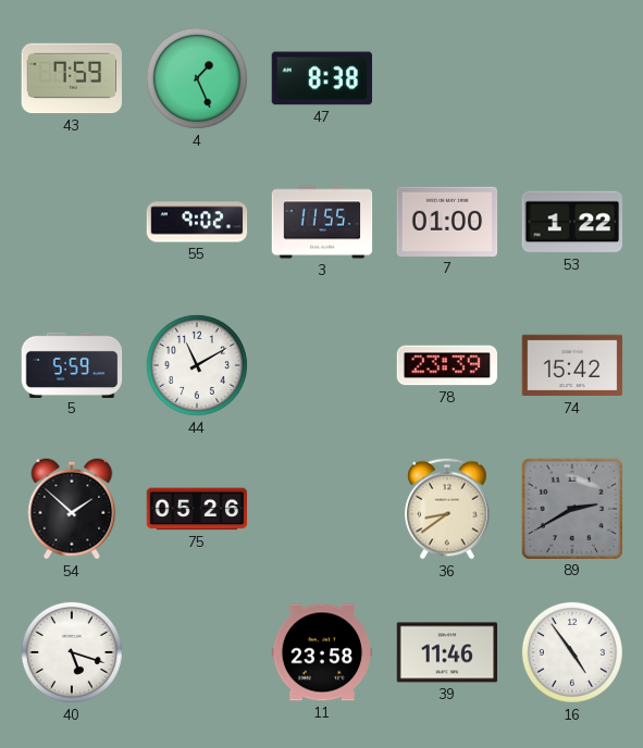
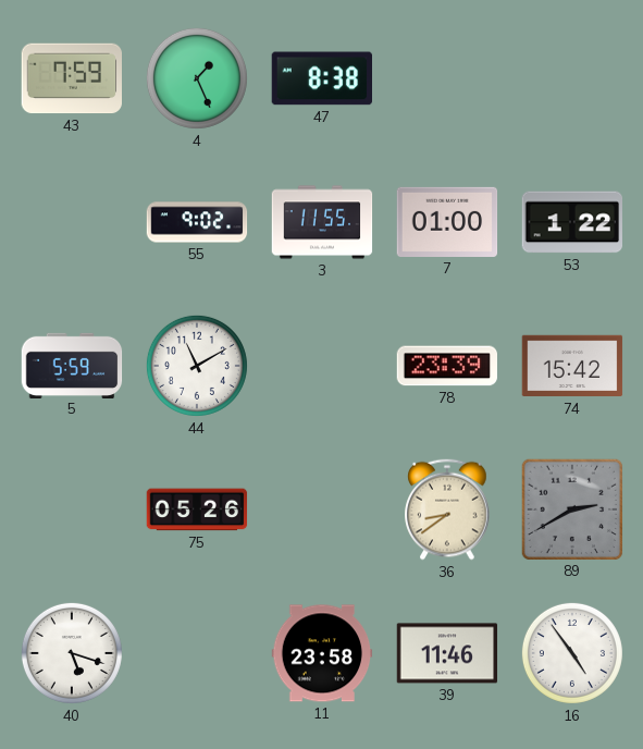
54: 1:52 -> none (72, 509)
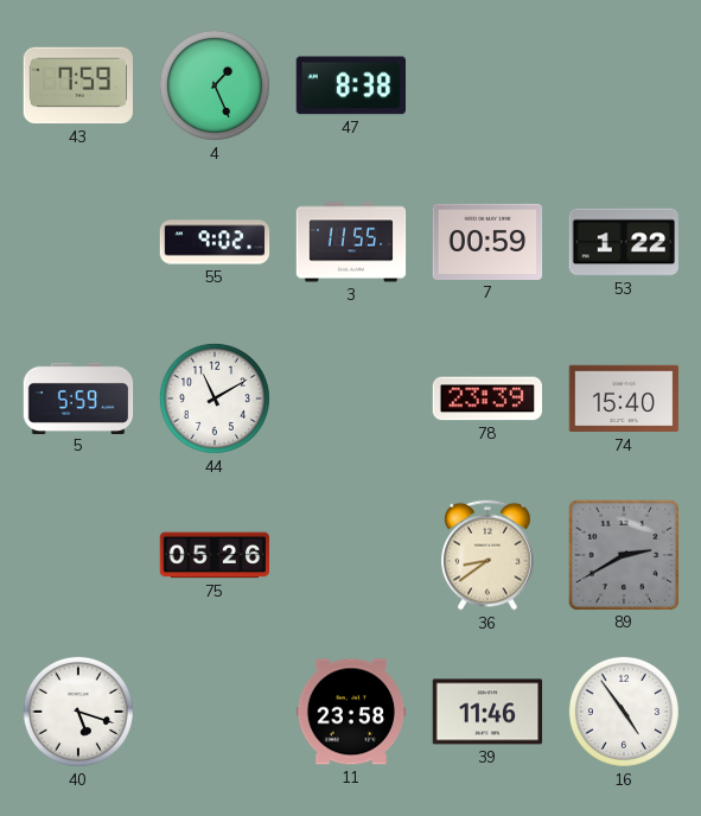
7: 01:00 -> 00:59 (487, 242)
74: 15:42 -> 15:40 (624, 399)
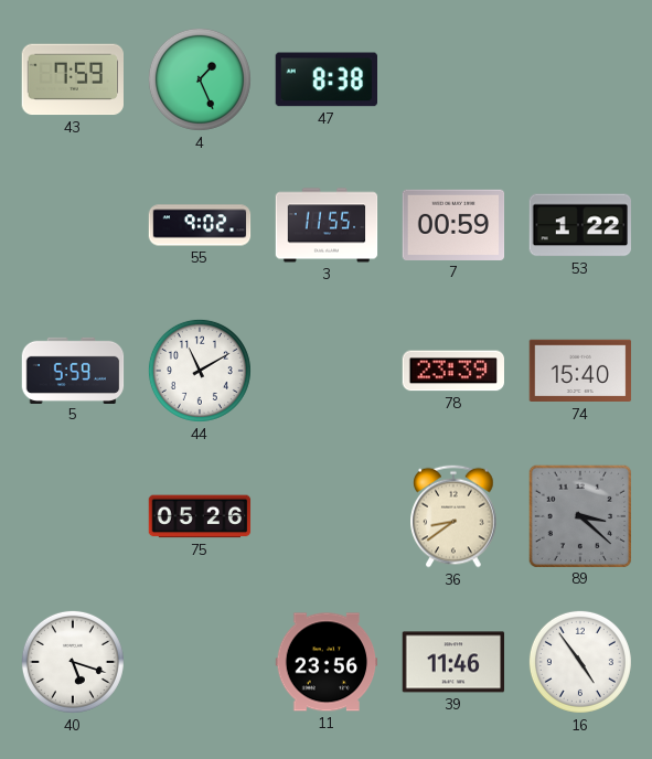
89: 2:40 -> 3:22 (579, 515)
11: 23:58 -> 23:56 (327, 662)
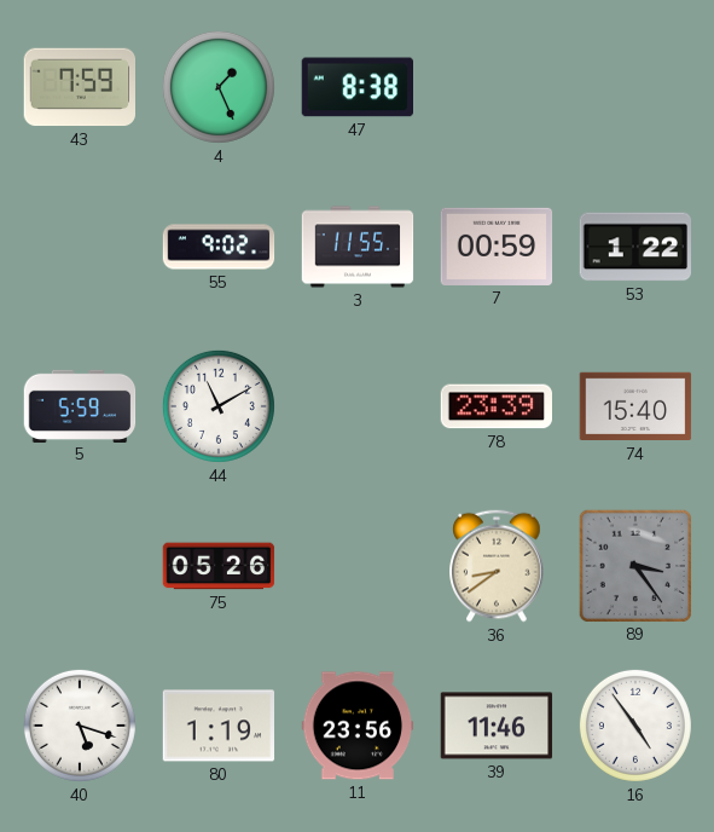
89: 3:22 -> 3:24 (634, 565)
80: none -> 1:19 (219, 726)
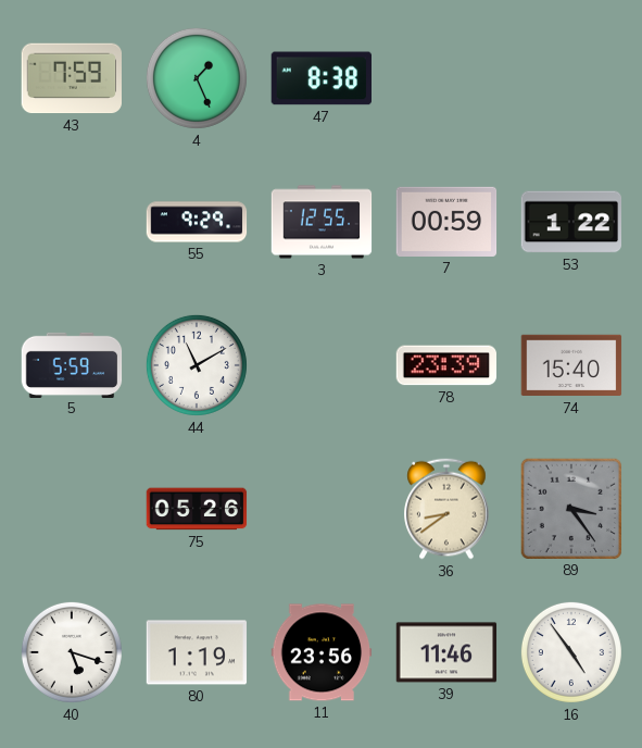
55: 9:02 -> 9:29 (197, 222)
3: 11:55 -> 12:55 (322, 222)
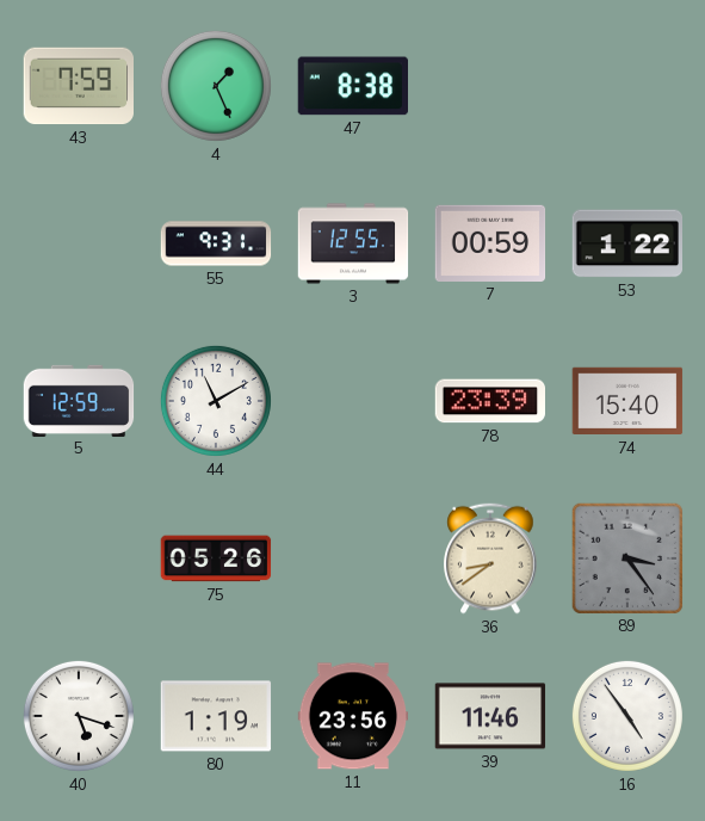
55: 9:29 -> 9:31 (216, 243)
5: 5:59 -> 12:59 (79, 400)
